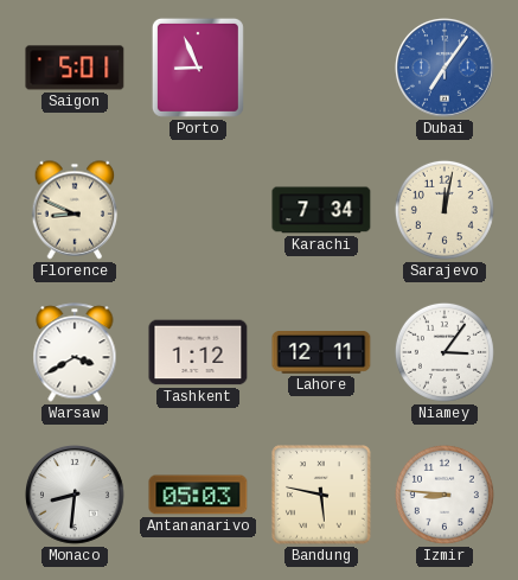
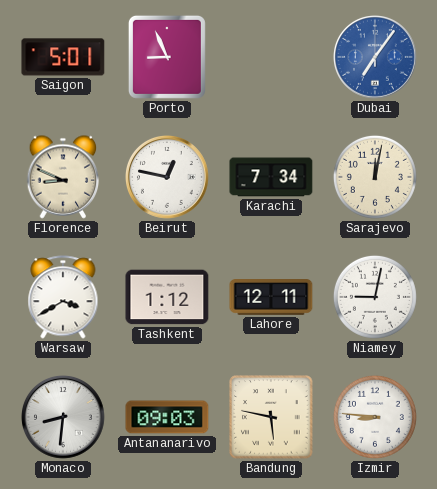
Beirut: none -> 12:47 (168, 178)
Niamey: 3:06 -> 9:02 (375, 297)
Antananarivo: 05:03 -> 09:03 (167, 417)
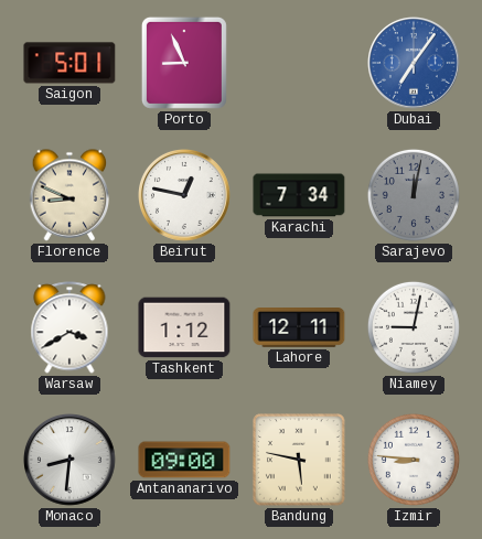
Sarajevo dial: cream -> grey (414, 195)
Antananarivo: 09:03 -> 09:00 (184, 460)
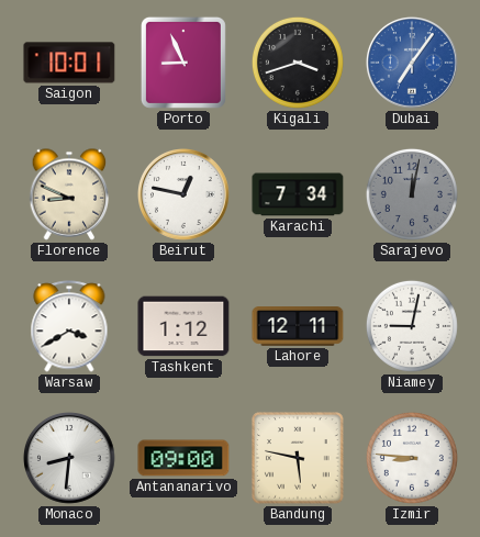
Saigon: 5:01 -> 10:01 (69, 63)
Kigali: none -> 3:42 (298, 63)
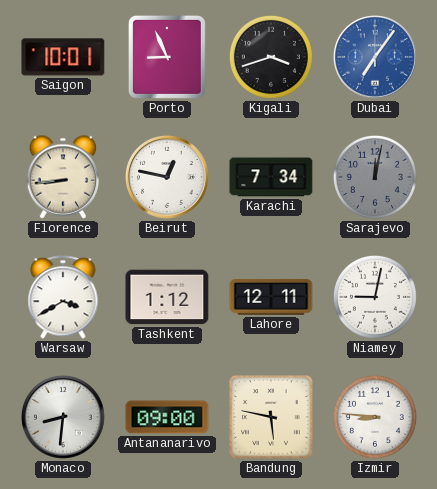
Florence: 8:49 -> 8:44 (63, 177)
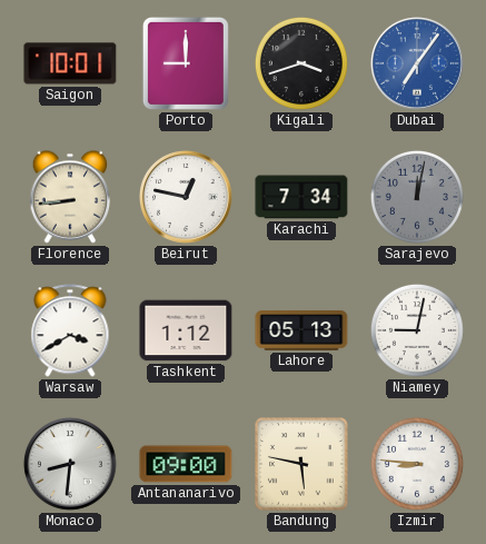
Porto: 8:56 -> 9:00 (186, 63)
Lahore: 12:11 -> 05:13 (301, 332)
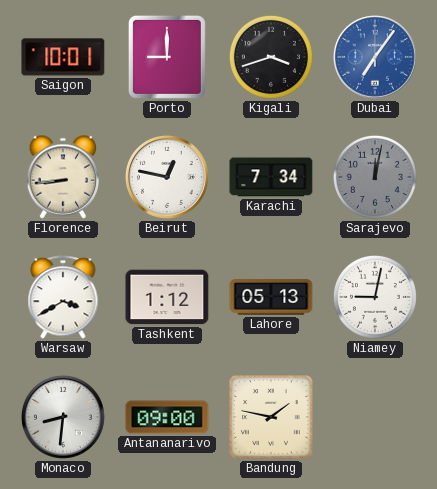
Bandung: 5:47 -> 1:47 (271, 417)
Izmir: 8:46 -> none (417, 464)
